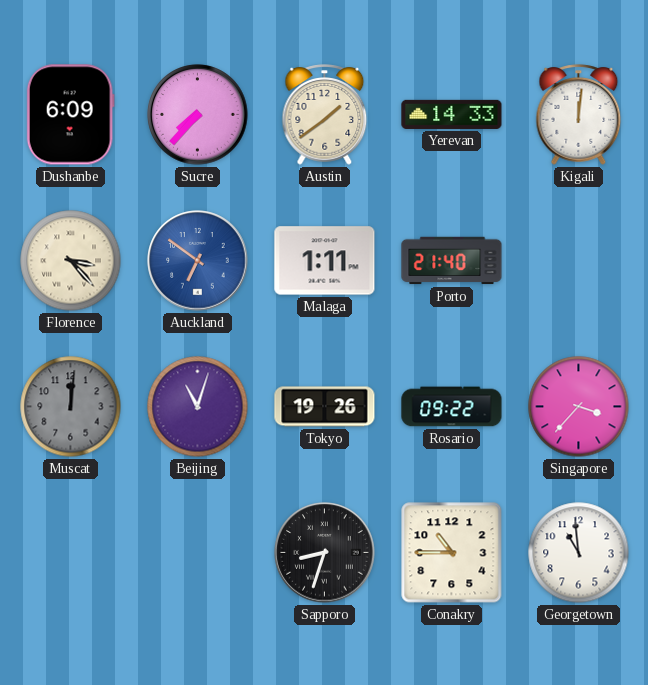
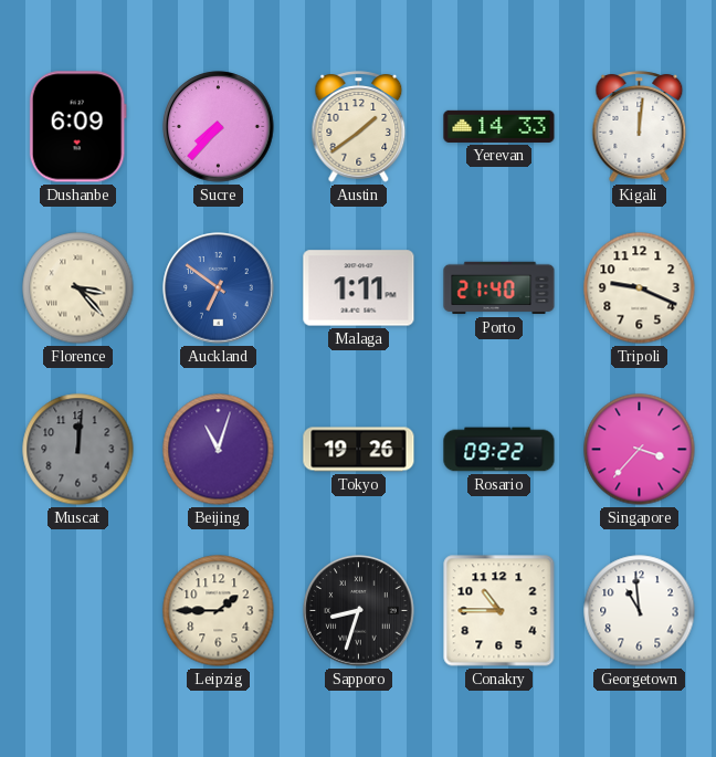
Tripoli: none -> 9:19 (640, 288)
Leipzig: none -> 1:45 (219, 611)
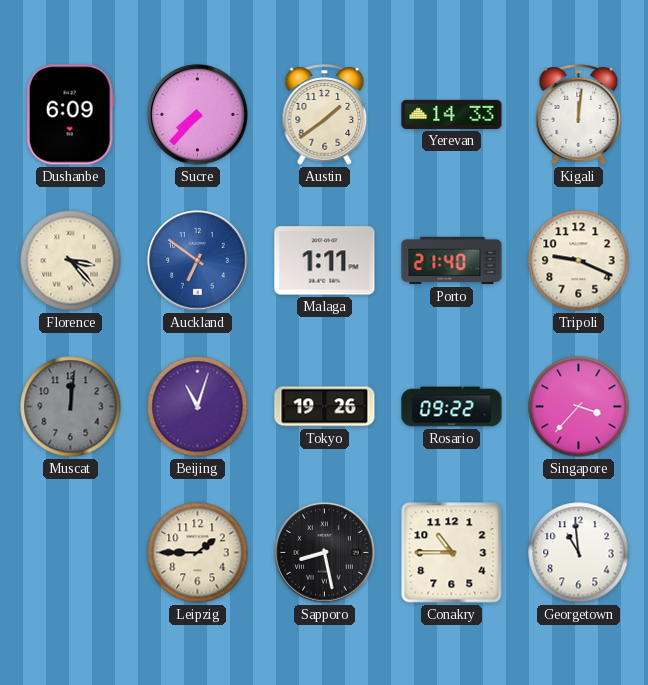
Sapporo: 8:33 -> 8:28 (325, 553)
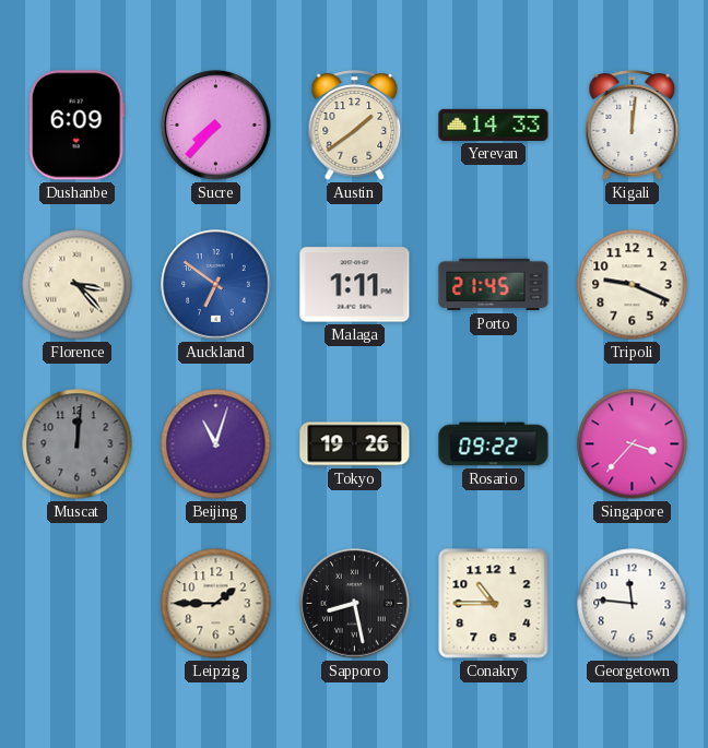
Porto: 21:40 -> 21:45 (494, 285)
Georgetown: 10:59 -> 11:46 (633, 604)
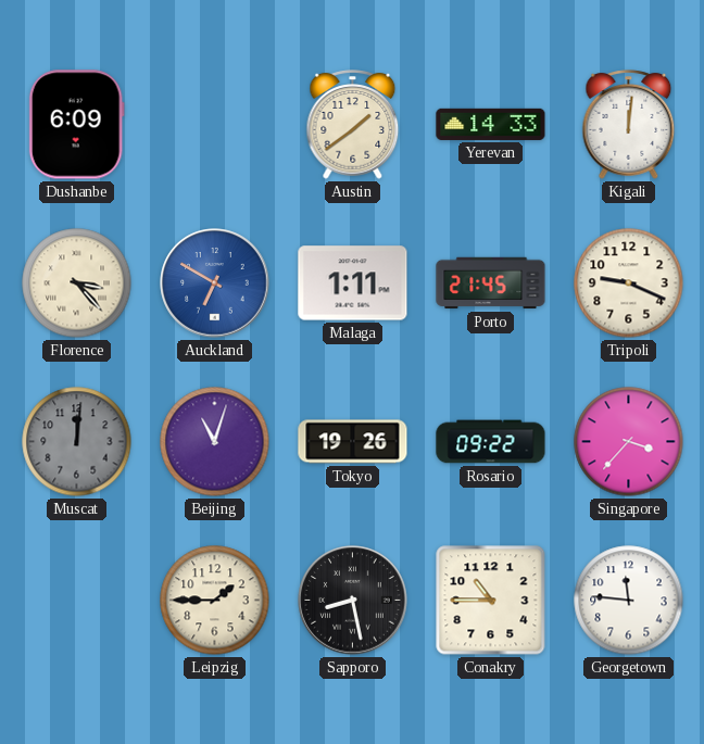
Sucre: 7:37 -> none (216, 126)
Auckland: 6:51 -> 6:50 (215, 283)
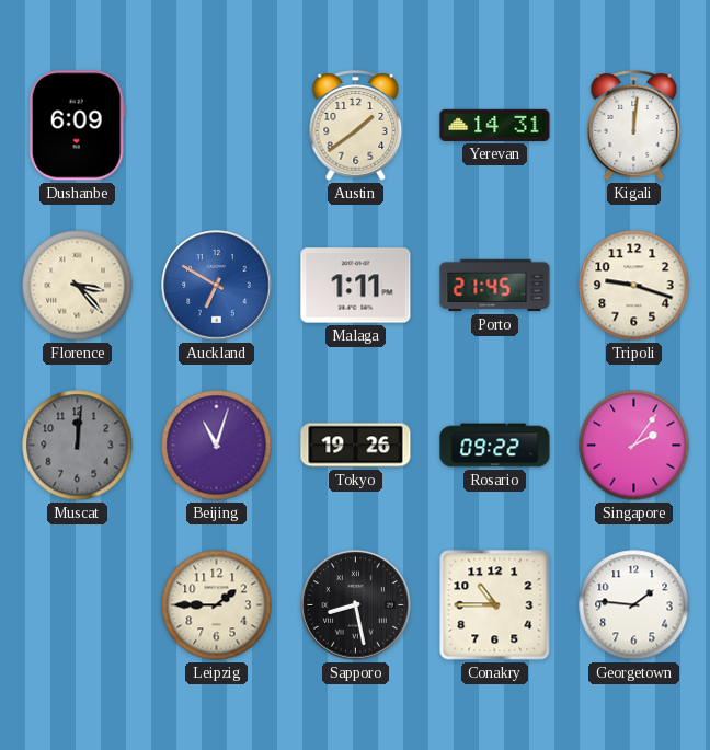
Yerevan: 14:33 -> 14:31 (495, 125)
Tripoli: 9:19 -> 9:18 (634, 286)
Singapore: 3:37 -> 2:06 (634, 446)
Georgetown: 11:46 -> 1:46 (634, 605)
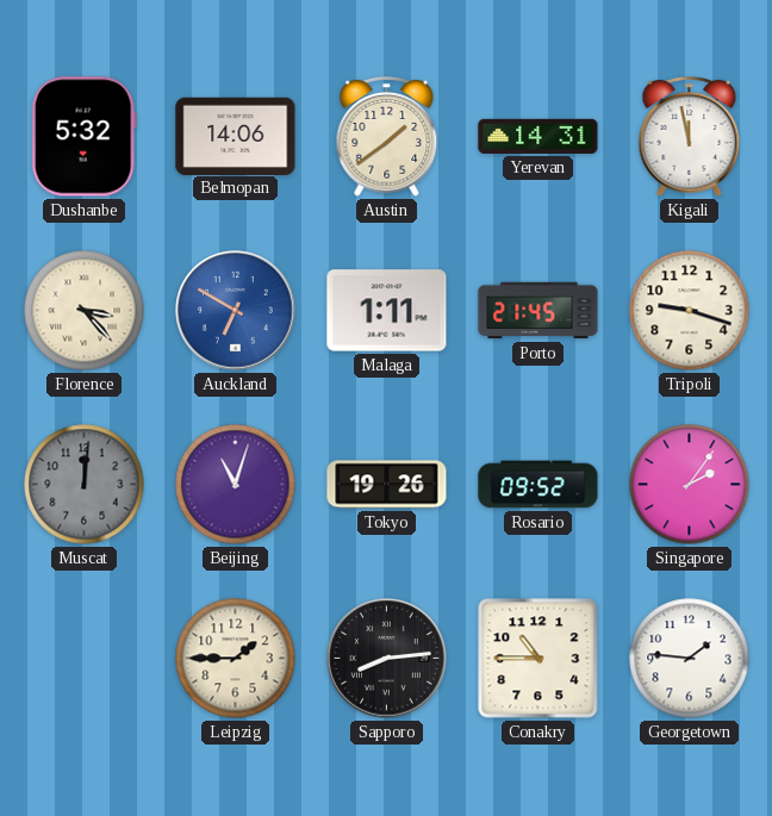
Dushanbe: 6:09 -> 5:32 (83, 137)
Belmopan: none -> 14:06 (236, 136)
Kigali: 12:01 -> 11:58 (690, 137)
Rosario: 09:22 -> 09:52 (538, 485)
Sapporo: 8:28 -> 8:14 (387, 659)
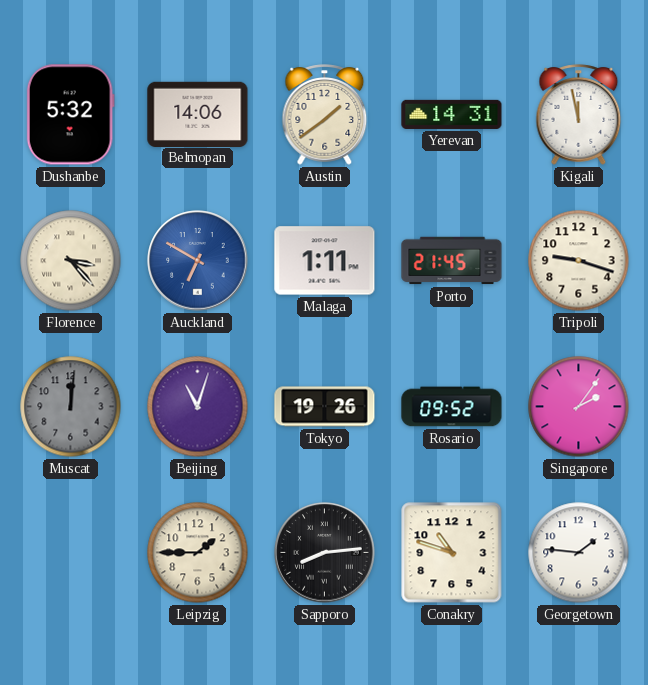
Conakry: 10:45 -> 10:48 (452, 553)
